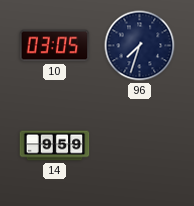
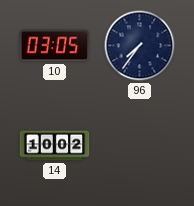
96: 7:33 -> 7:36 (140, 46)
14: 9:59 -> 10:02 (55, 146)
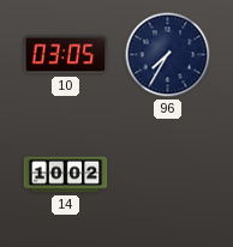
96: 7:36 -> 7:35 (168, 55)
